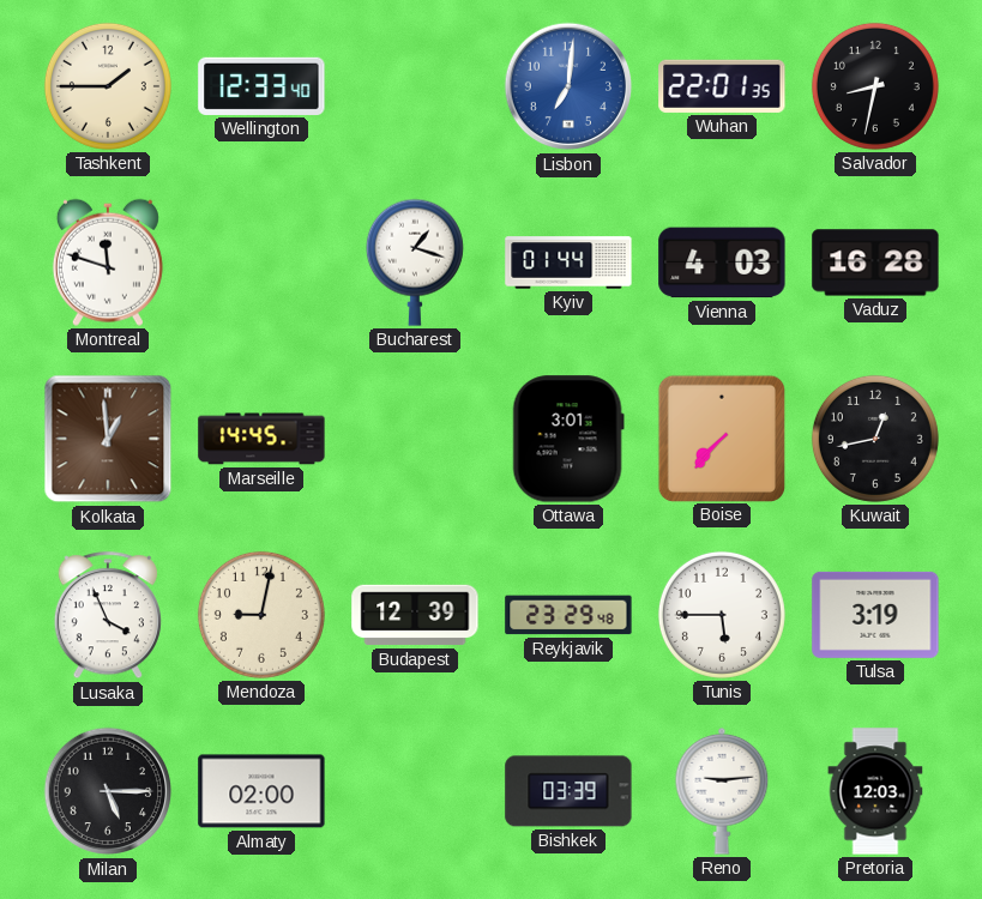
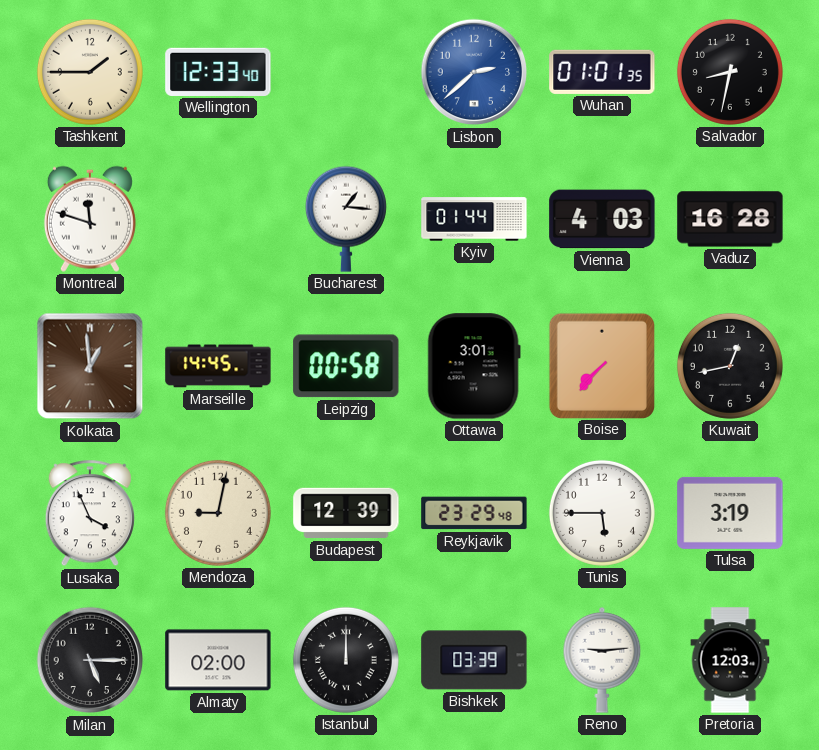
Lisbon: 7:01 -> 2:38 (474, 72)
Wuhan: 22:01 -> 01:01 (602, 72)
Bucharest: 1:18 -> 1:16 (346, 219)
Leipzig: none -> 00:58 (346, 366)
Istanbul: none -> 12:00 (346, 660)
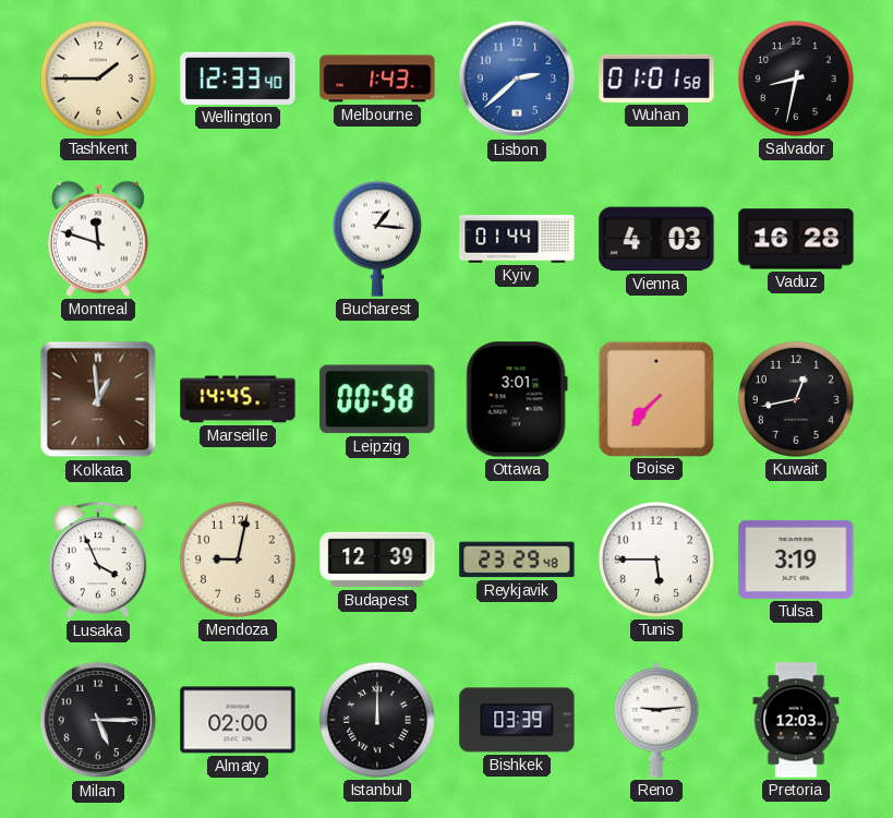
Melbourne: none -> 1:43 (377, 79)
Wuhan: 01:01:35 -> 01:01:58 (656, 79)
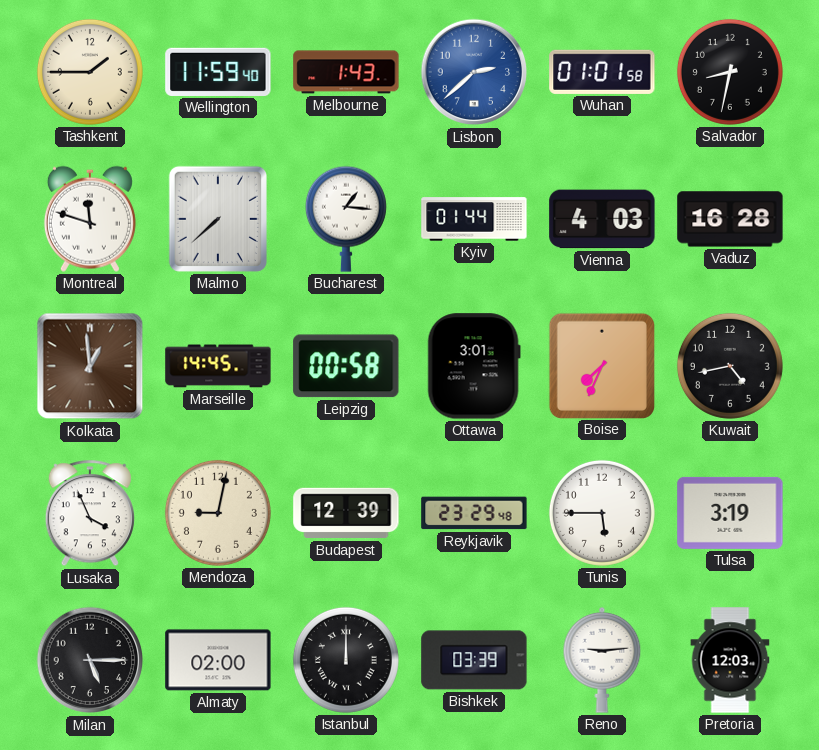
Wellington: 12:33 -> 11:59 (218, 72)
Malmo: none -> 7:38 (218, 219)
Boise: 7:37 -> 7:34 (601, 365)
Kuwait: 12:43 -> 4:43 (730, 366)
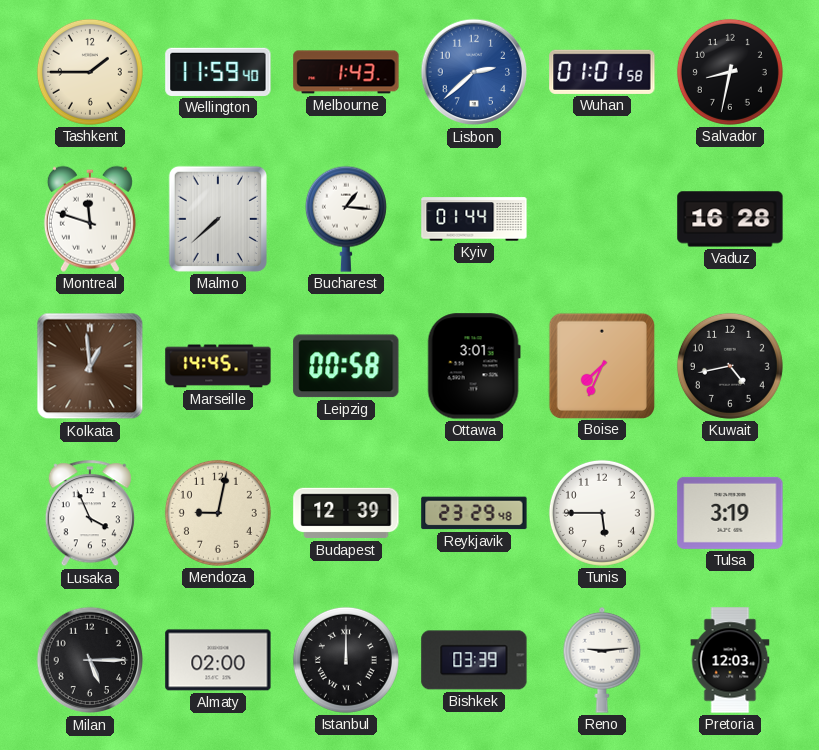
Vienna: 4:03 -> none (602, 219)
